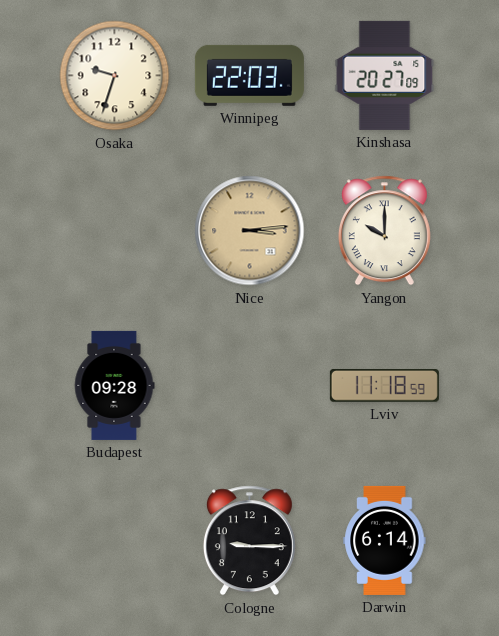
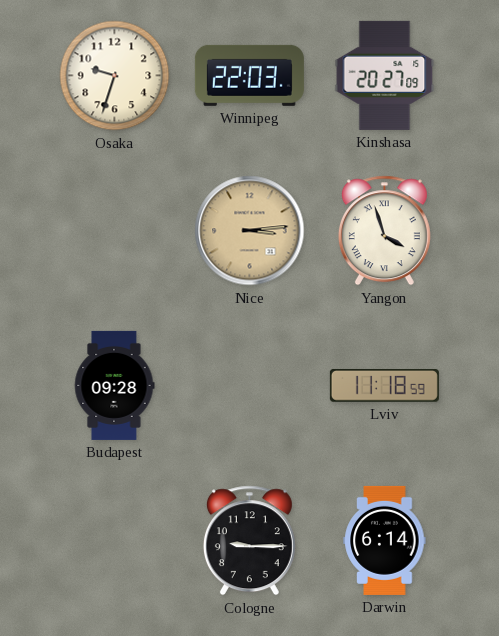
Yangon: 10:00 -> 3:57 (384, 231)
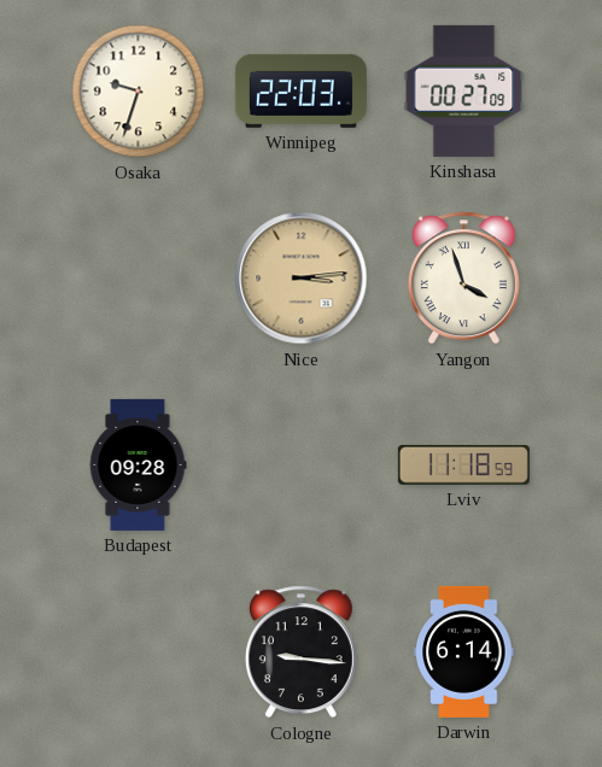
Kinshasa: 20:27 -> 00:27 (464, 90)
Cologne: 9:15 -> 9:16 (300, 652)
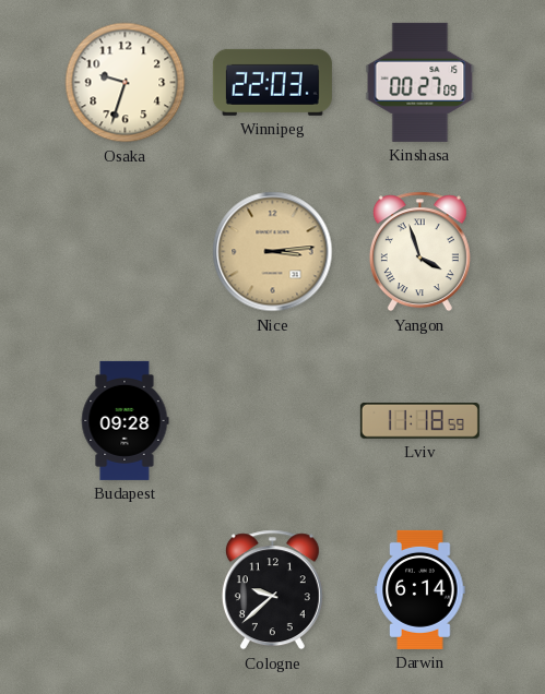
Cologne: 9:16 -> 9:38 (272, 590)
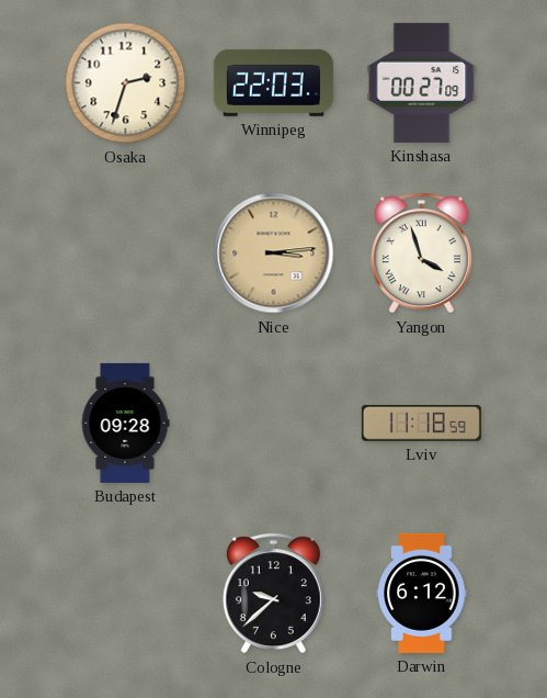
Osaka: 9:33 -> 2:33 (126, 83)
Darwin: 6:14 -> 6:12 (422, 593)
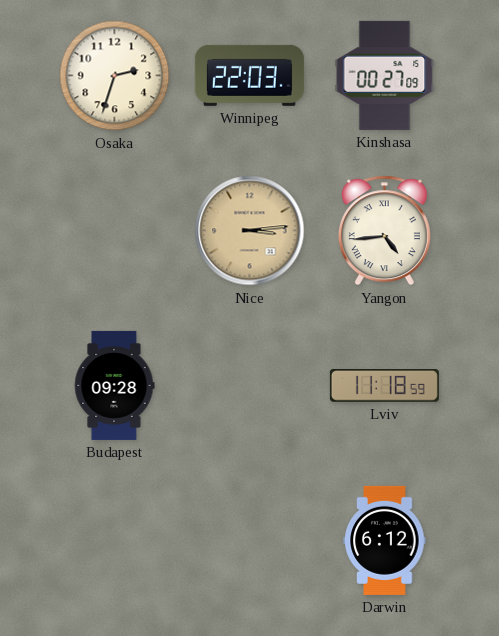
Yangon: 3:57 -> 4:44 (384, 231)
Cologne: 9:38 -> none (273, 594)
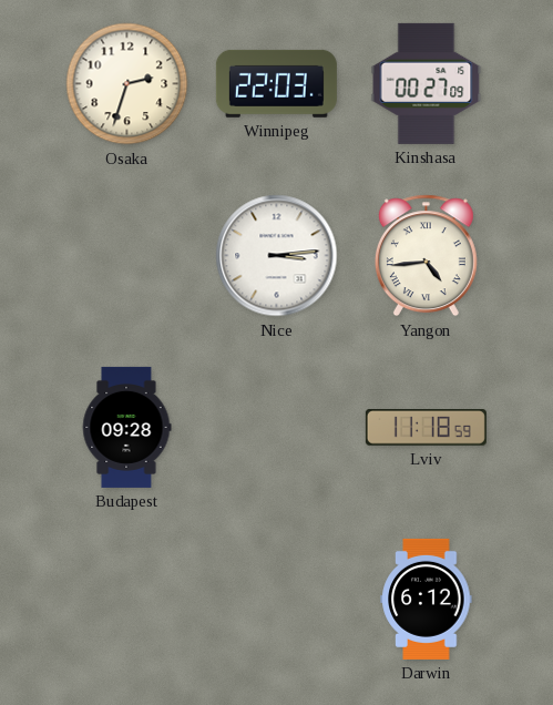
Nice dial: champagne -> white (277, 256)
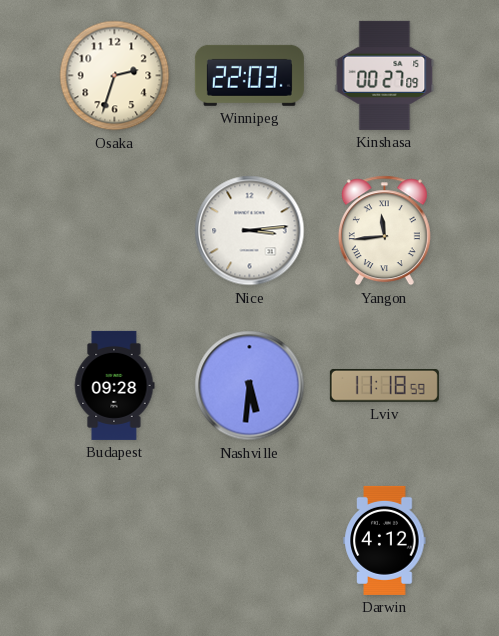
Yangon: 4:44 -> 11:44 (384, 231)
Nashville: none -> 5:31 (250, 386)
Darwin: 6:12 -> 4:12 (385, 540)
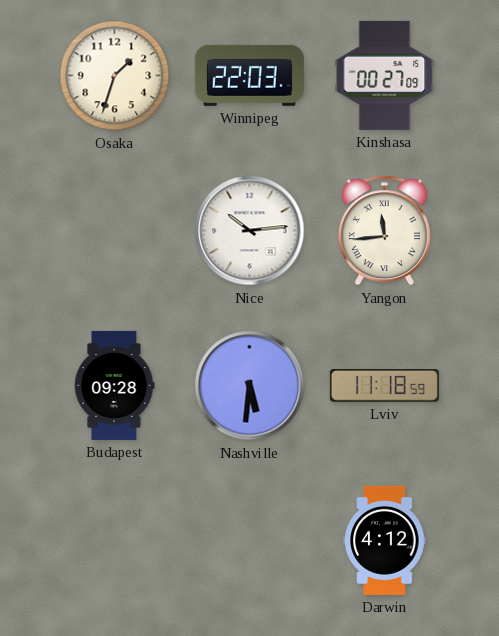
Osaka: 2:33 -> 1:33 (115, 76)
Nice: 3:14 -> 10:14 (250, 231)
